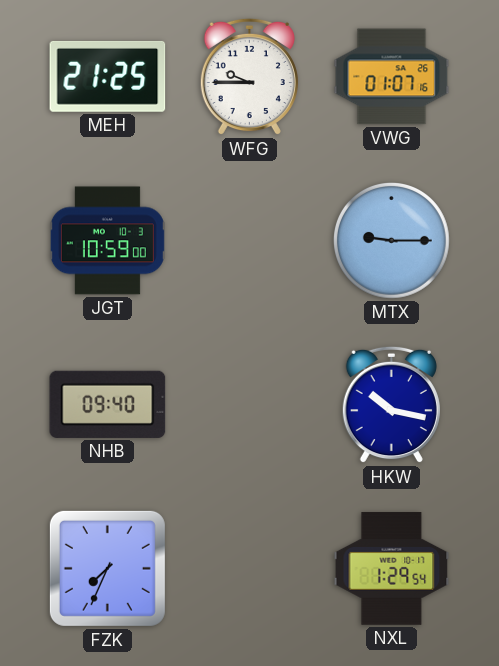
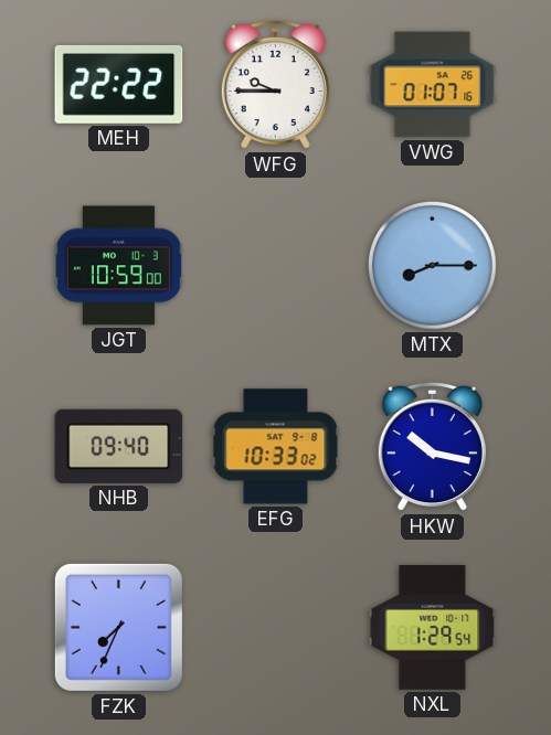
MEH: 21:25 -> 22:22 (119, 84)
MTX: 9:15 -> 8:15 (432, 265)
EFG: none -> 10:33 (276, 447)
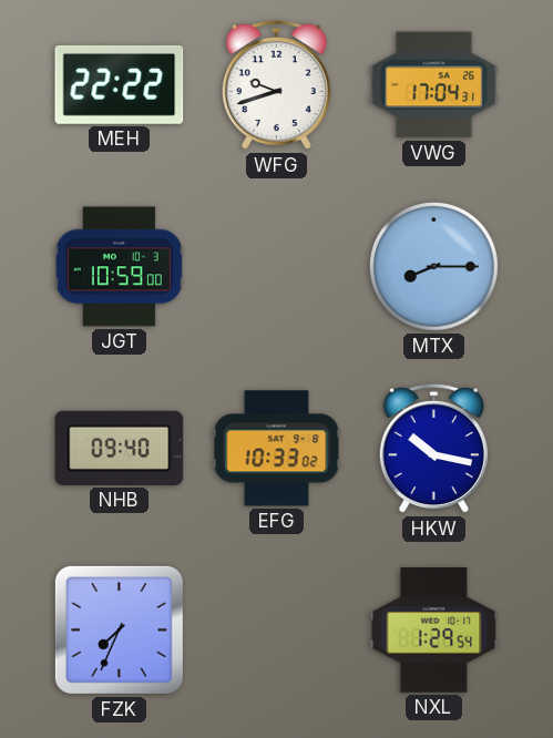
WFG: 9:45 -> 9:42 (276, 85)
VWG: 01:07 -> 17:04 (434, 85)
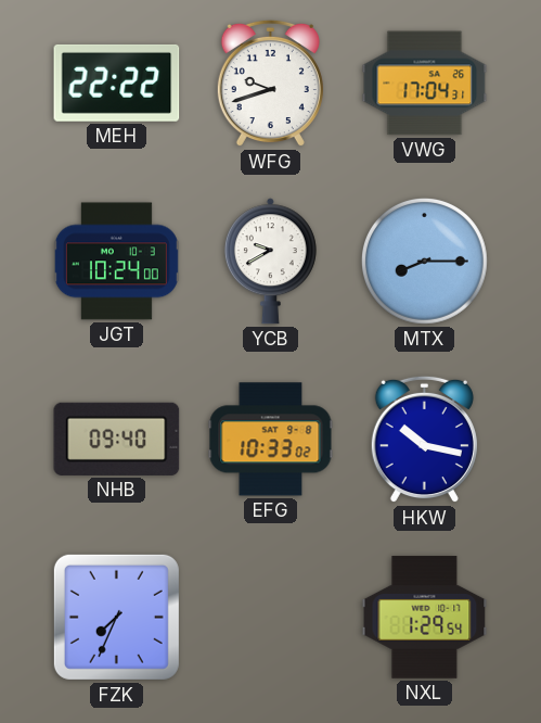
JGT: 10:59 -> 10:24 (116, 262)
YCB: none -> 9:40 (270, 262)
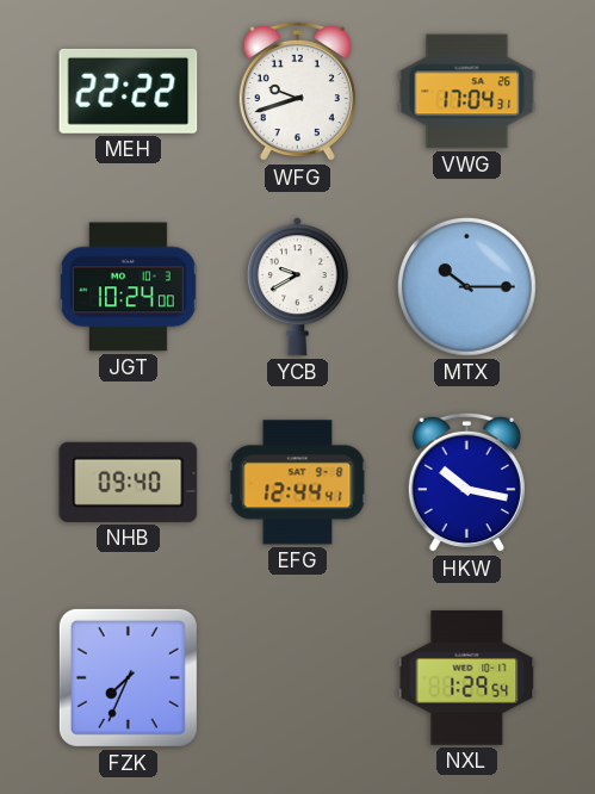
MTX: 8:15 -> 10:15 (466, 286)
EFG: 10:33 -> 12:44 (298, 483)
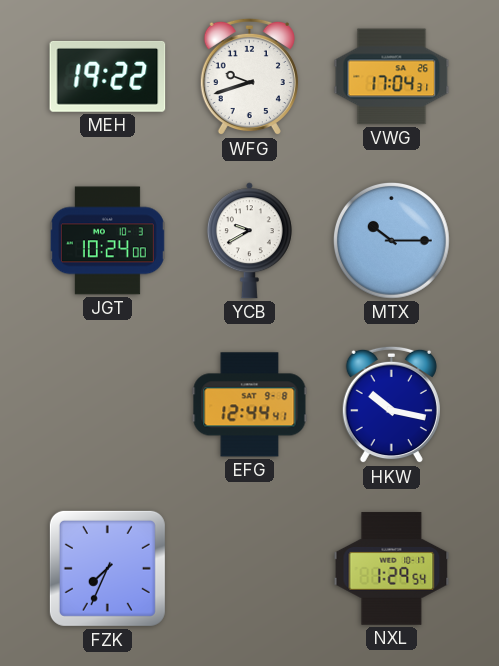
MEH: 22:22 -> 19:22 (108, 76)
NHB: 09:40 -> none (129, 482)
